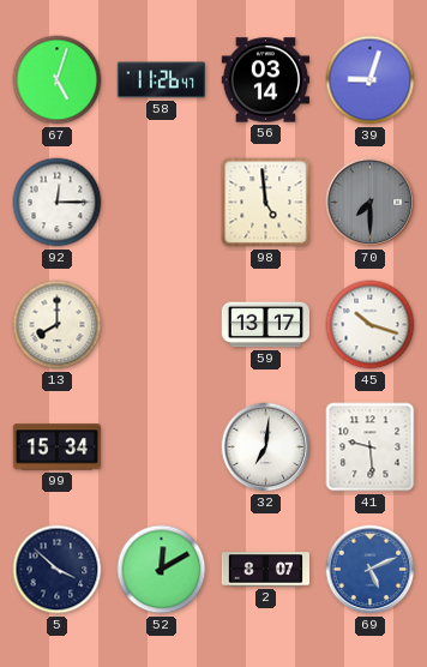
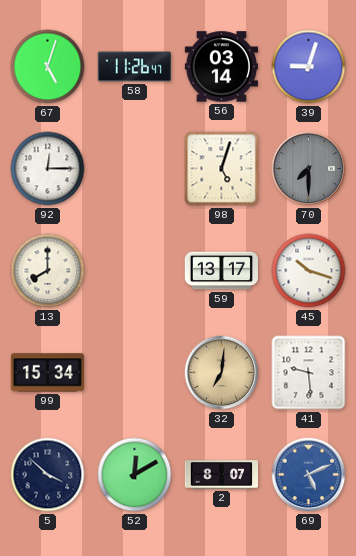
98: 4:59 -> 5:03 (222, 169)
32 dial: white -> champagne (222, 373)
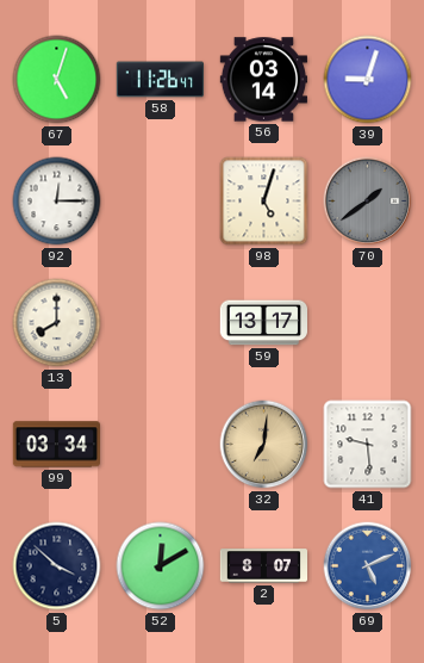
70: 7:30 -> 1:39 (368, 202)
45: 10:18 -> none (309, 271)
99: 15:34 -> 03:34 (56, 445)
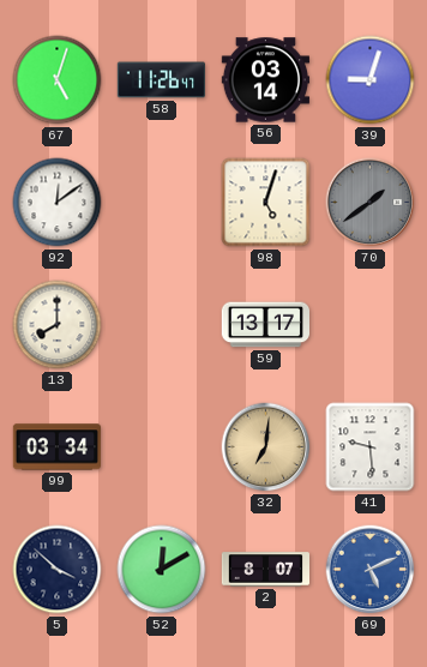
92: 12:15 -> 12:09 (58, 203)
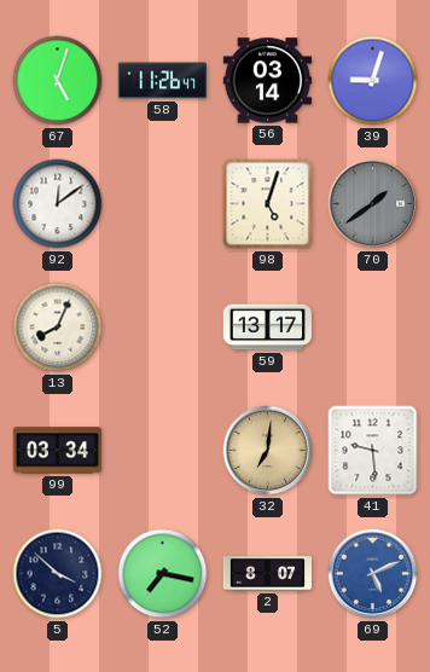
13: 8:00 -> 8:04 (58, 328)
52: 12:10 -> 7:17 (163, 574)
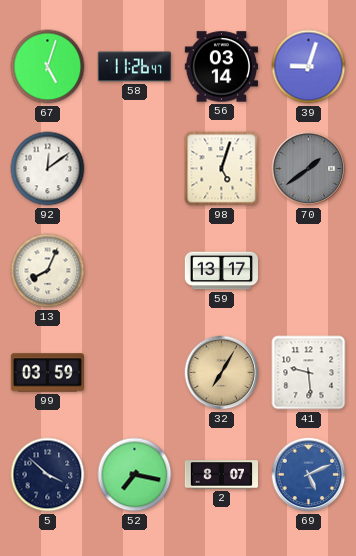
99: 03:34 -> 03:59 (47, 373)
32: 7:01 -> 7:05 (222, 373)
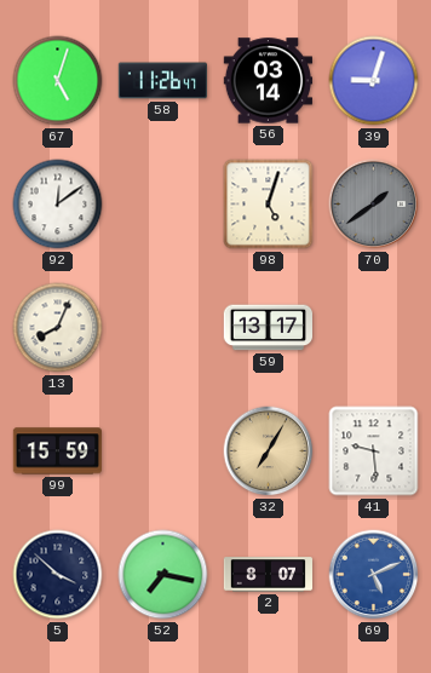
99: 03:59 -> 15:59 (57, 451)
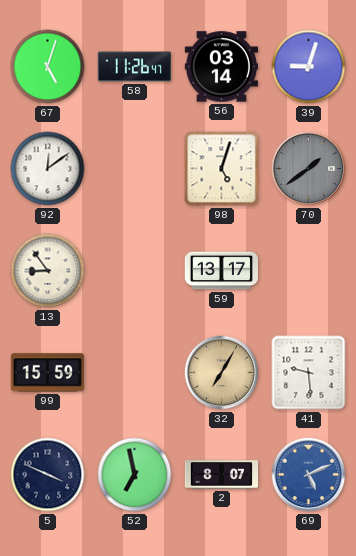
13: 8:04 -> 8:54 (48, 271)
5: 3:52 -> 3:49 (48, 475)
52: 7:17 -> 6:58 (135, 475)
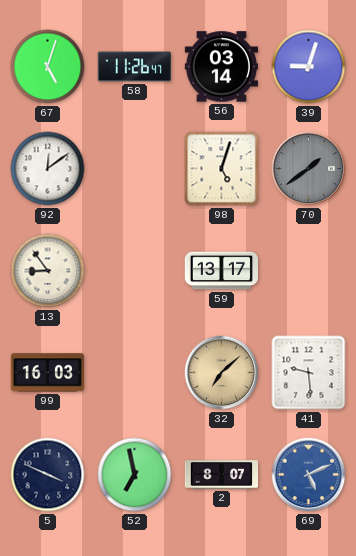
99: 15:59 -> 16:03 (47, 373)
32: 7:05 -> 7:08 (222, 373)
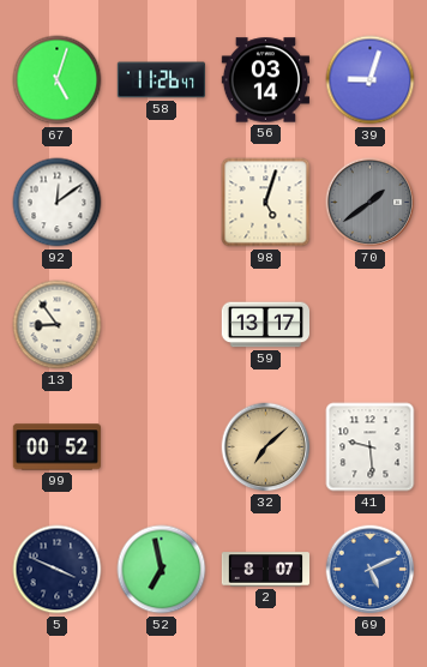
99: 16:03 -> 00:52 (56, 447)
